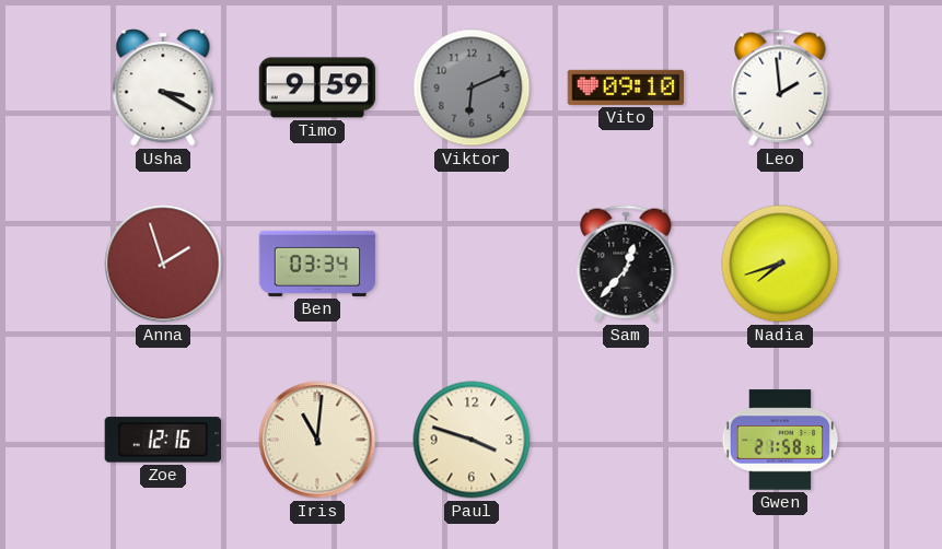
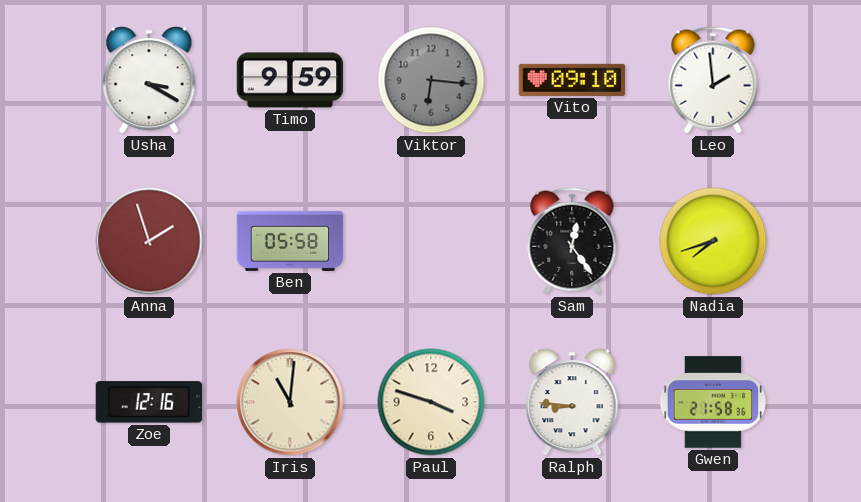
Viktor: 6:11 -> 6:16 (431, 80)
Ben: 03:34 -> 05:58 (290, 241)
Sam: 12:37 -> 12:24 (572, 241)
Ralph: none -> 8:46 (572, 402)
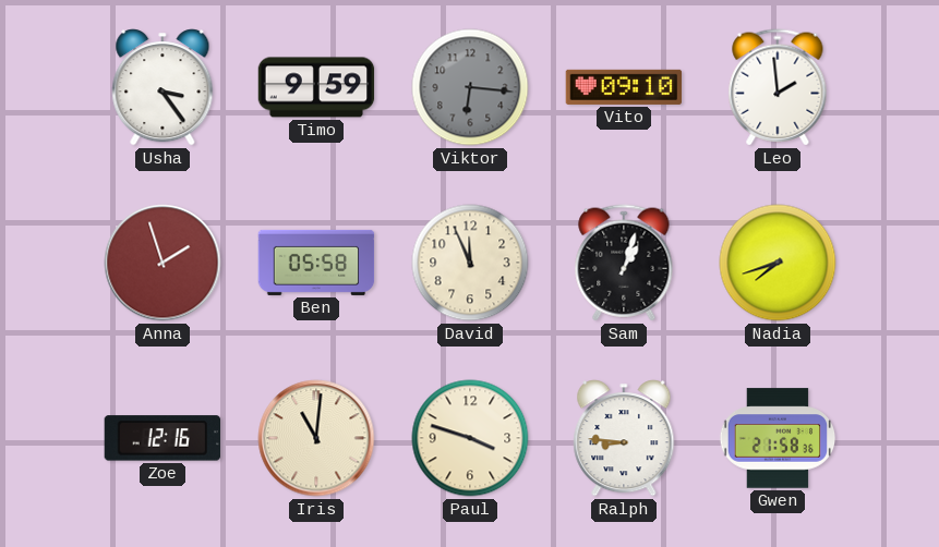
Usha: 3:20 -> 3:24 (162, 87)
David: none -> 11:56 (470, 263)
Sam: 12:24 -> 1:03 (624, 263)
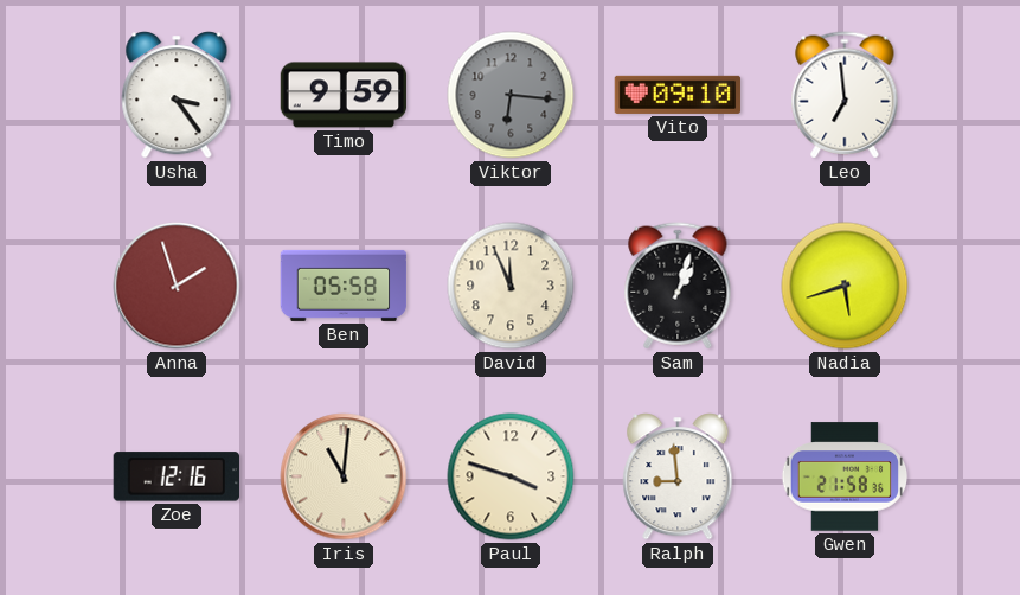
Leo: 1:59 -> 6:59 (845, 95)
Nadia: 7:42 -> 5:42 (845, 286)
Ralph: 8:46 -> 8:59 (678, 476)
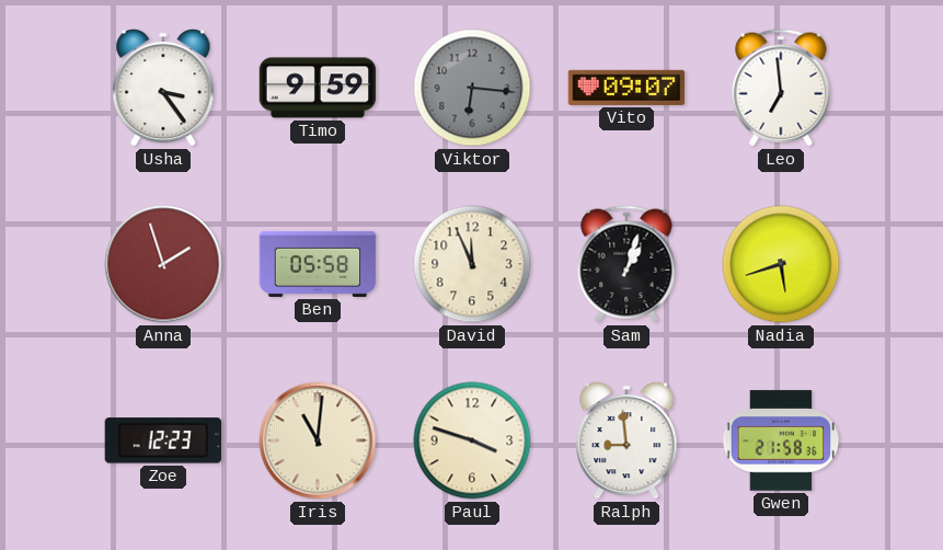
Vito: 09:10 -> 09:07 (626, 88)
Zoe: 12:16 -> 12:23 (162, 440)
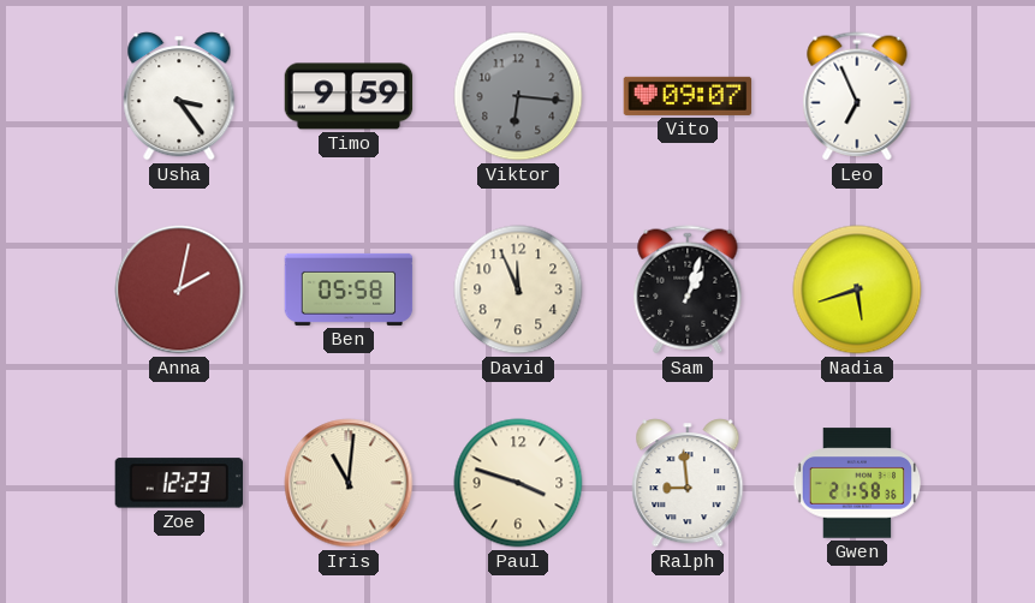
Leo: 6:59 -> 6:56 (857, 96)
Anna: 1:57 -> 2:02 (179, 289)
